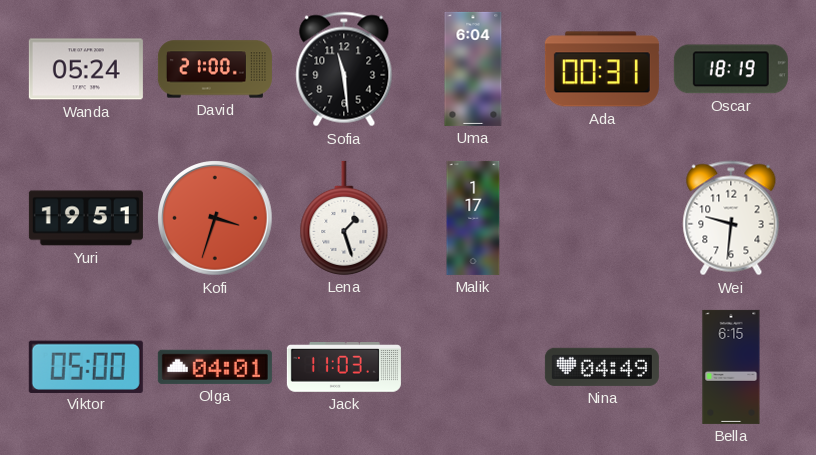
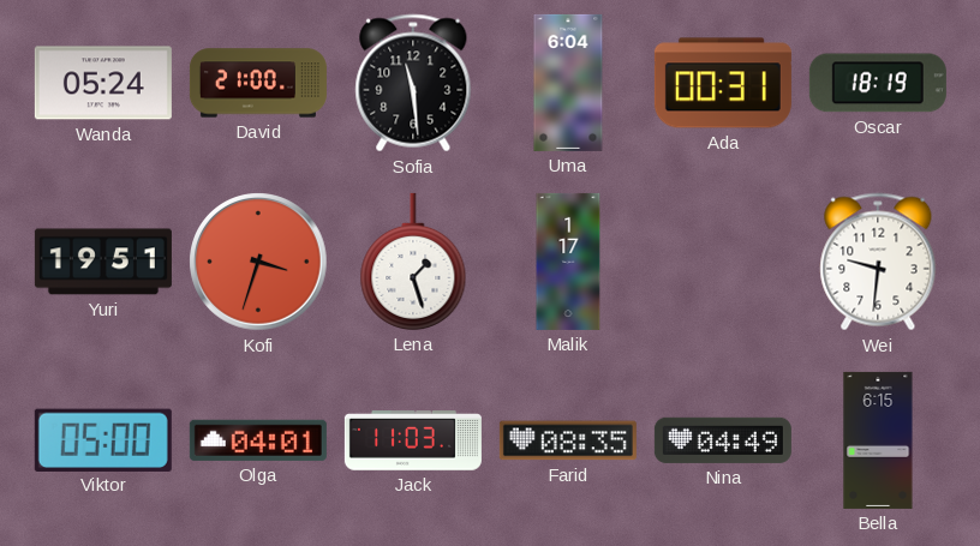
Farid: none -> 08:35 (568, 440)
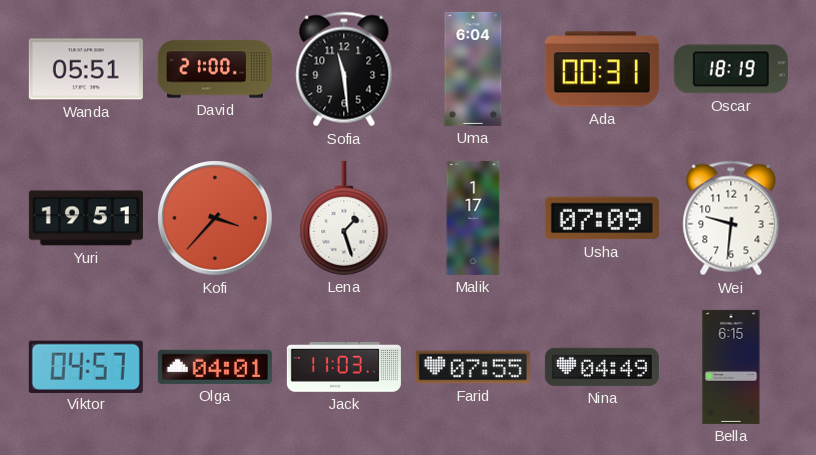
Wanda: 05:24 -> 05:51 (86, 69)
Kofi: 3:33 -> 3:37 (215, 218)
Usha: none -> 07:09 (602, 218)
Viktor: 05:00 -> 04:57 (86, 366)
Farid: 08:35 -> 07:55 (473, 367)
